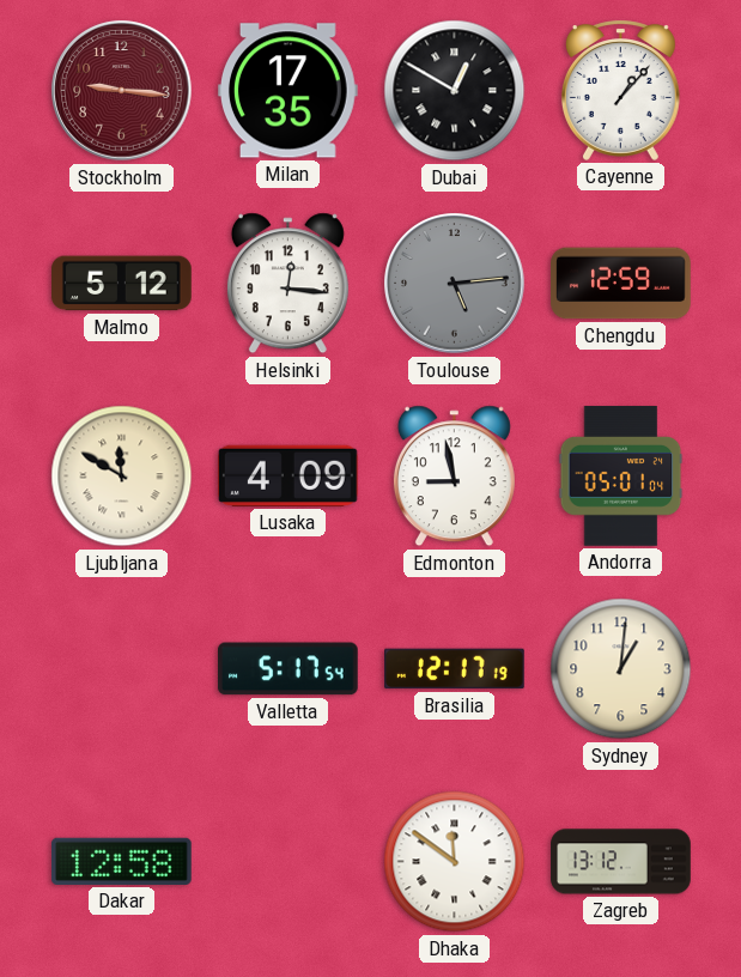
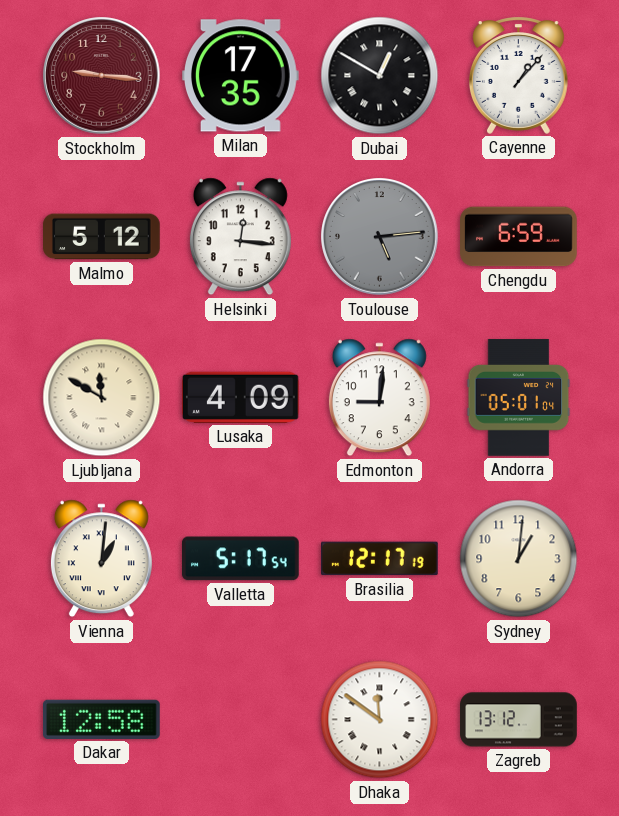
Chengdu: 12:59 -> 6:59 (519, 237)
Edmonton: 8:58 -> 9:01 (379, 398)
Vienna: none -> 1:01 (101, 559)
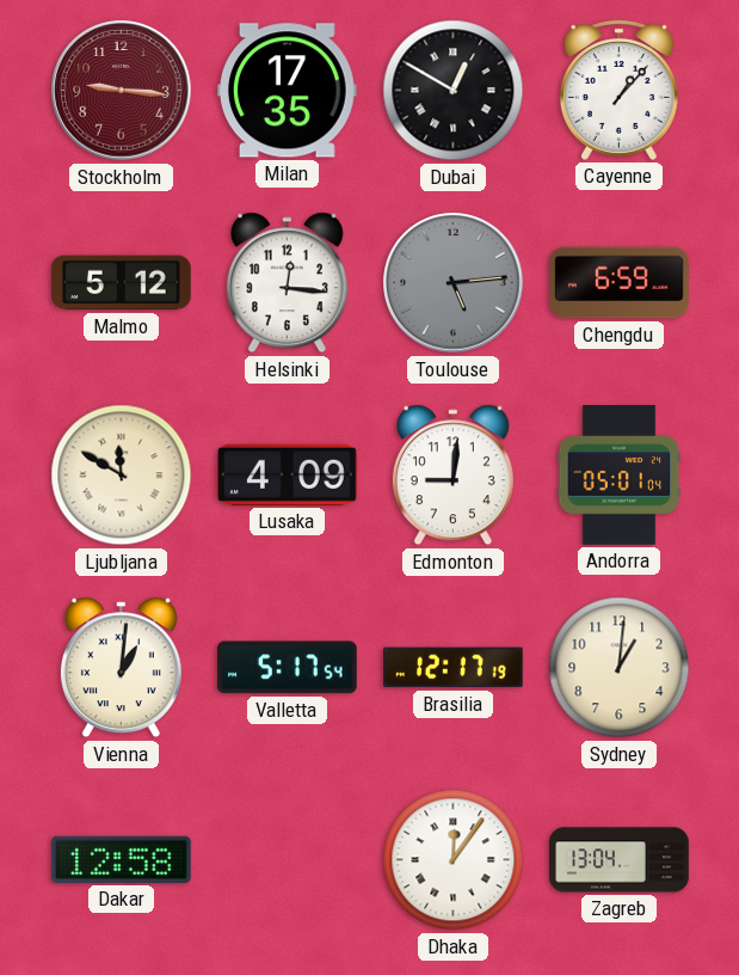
Dhaka: 11:51 -> 12:06 (454, 860)
Zagreb: 13:12 -> 13:04 (620, 860)
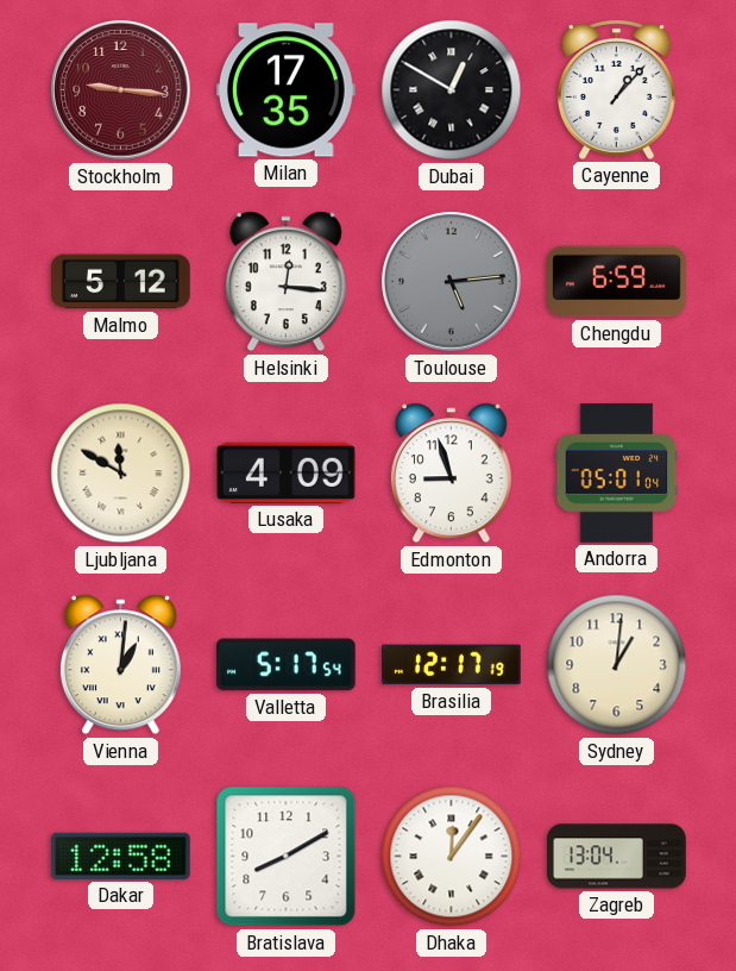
Edmonton: 9:01 -> 8:57 (451, 474)
Bratislava: none -> 8:10 (287, 857)
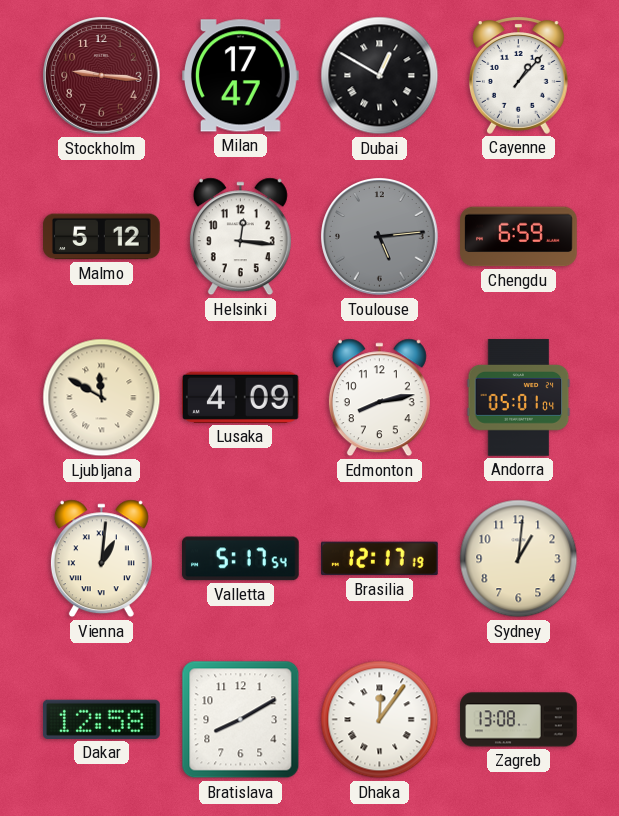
Milan: 17:35 -> 17:47 (241, 76)
Edmonton: 8:57 -> 8:13 (379, 398)
Zagreb: 13:04 -> 13:08 (519, 720)
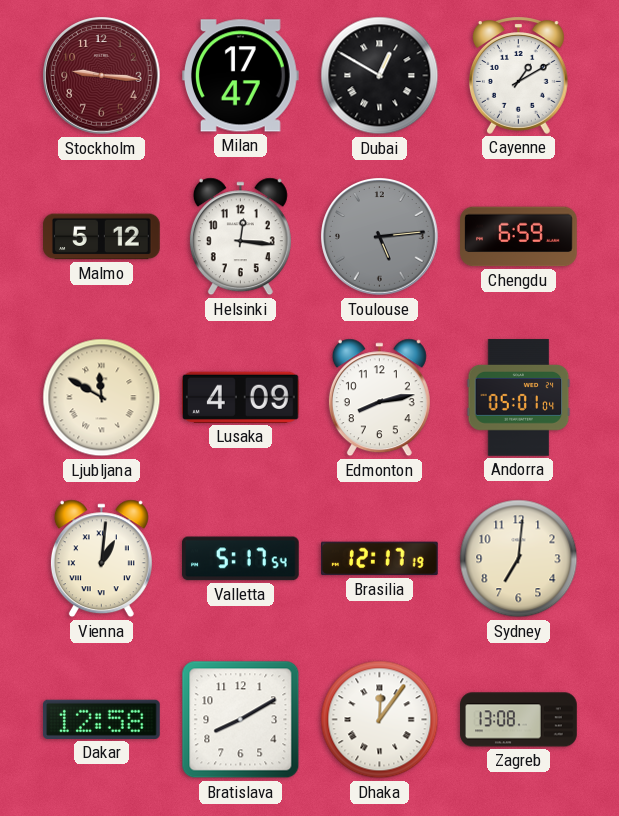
Cayenne: 1:07 -> 1:10 (518, 75)
Sydney: 1:01 -> 7:01 (519, 559)
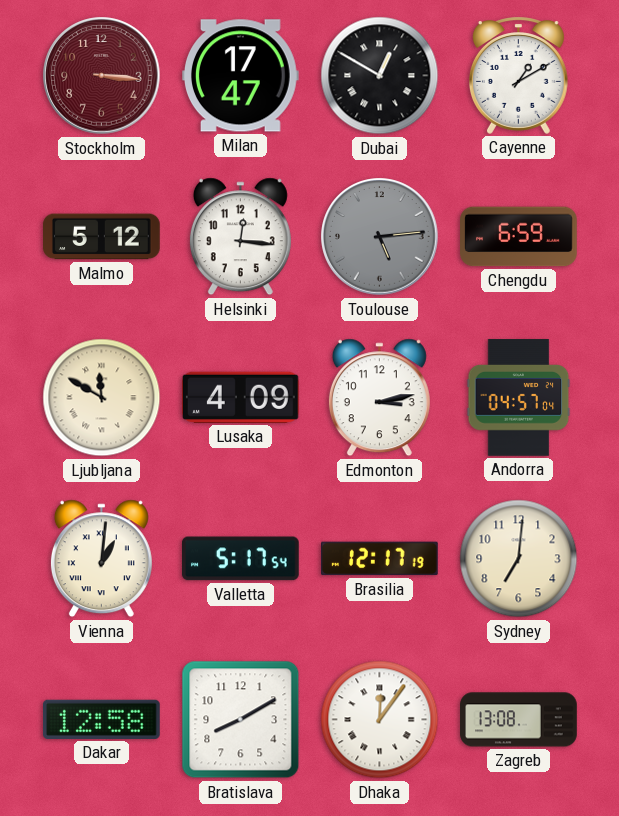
Stockholm: 9:16 -> 3:16 (102, 76)
Edmonton: 8:13 -> 3:13 (379, 398)
Andorra: 05:01 -> 04:57 (519, 398)
